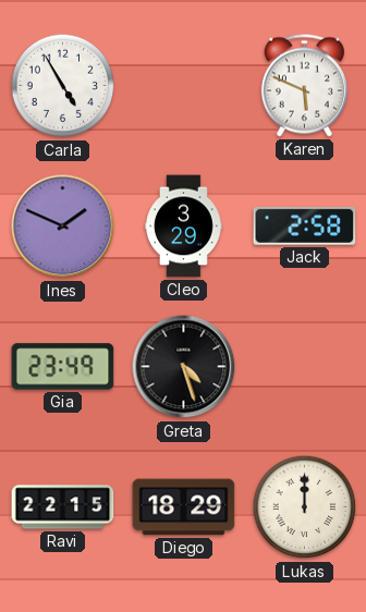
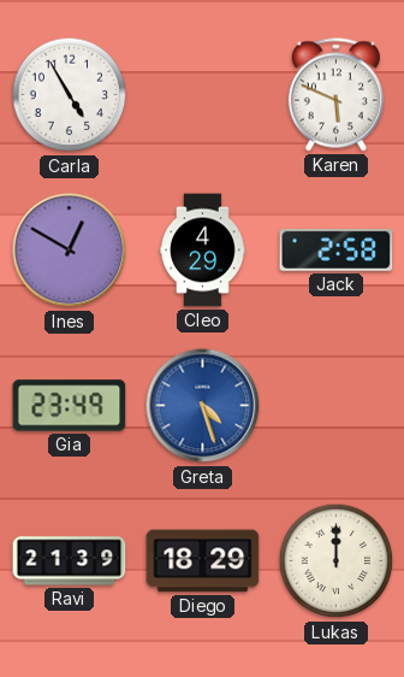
Ines: 1:49 -> 12:50 (70, 251)
Cleo: 3:29 -> 4:29 (203, 251)
Greta dial: black -> blue (203, 406)
Ravi: 22:15 -> 21:39 (70, 561)
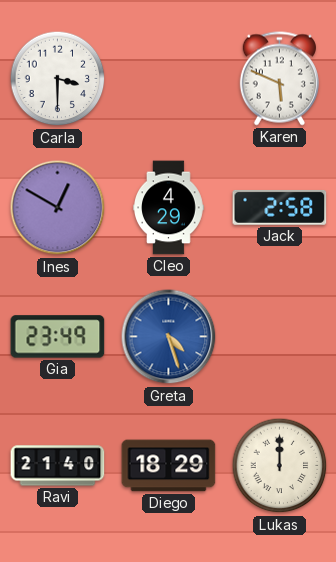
Carla: 4:55 -> 3:30 (58, 79)
Ravi: 21:39 -> 21:40 (58, 466)
